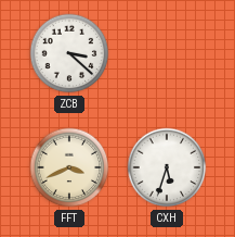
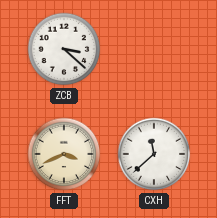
CXH: 5:33 -> 11:38 (154, 154)
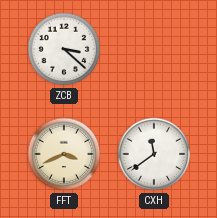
CXH: 11:38 -> 11:39 (154, 154)
